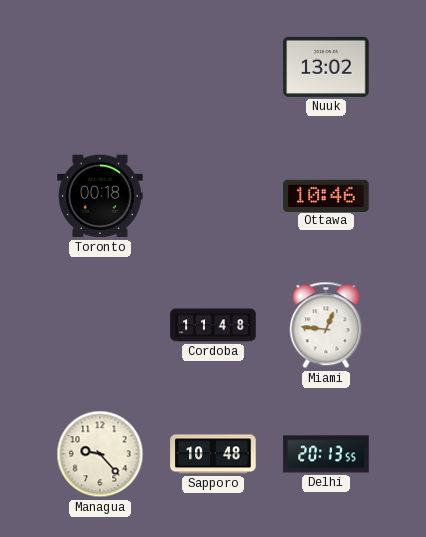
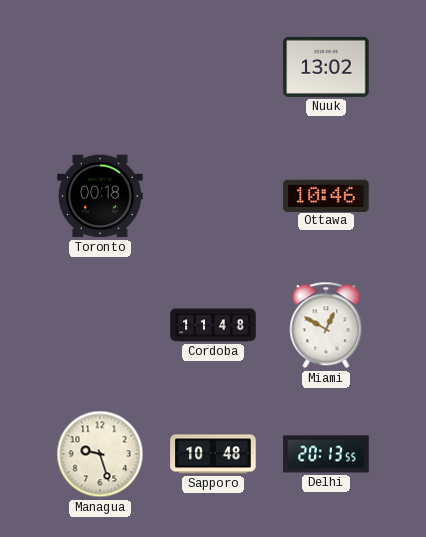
Miami: 12:46 -> 12:50 (326, 325)
Managua: 9:23 -> 9:27 (100, 454)
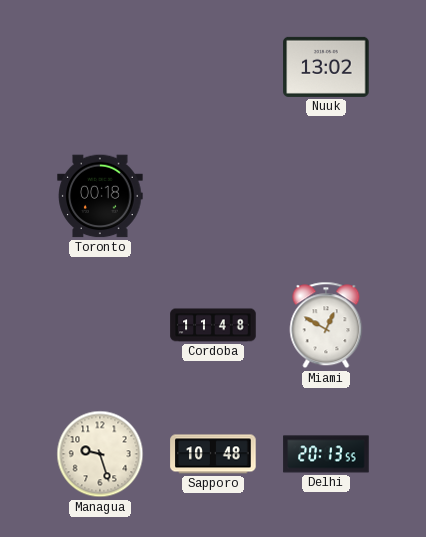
Ottawa: 10:46 -> none (326, 195)
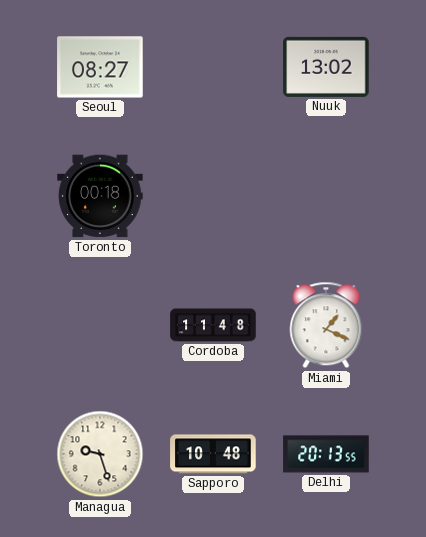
Seoul: none -> 08:27 (100, 67)
Miami: 12:50 -> 1:19 (326, 325)
